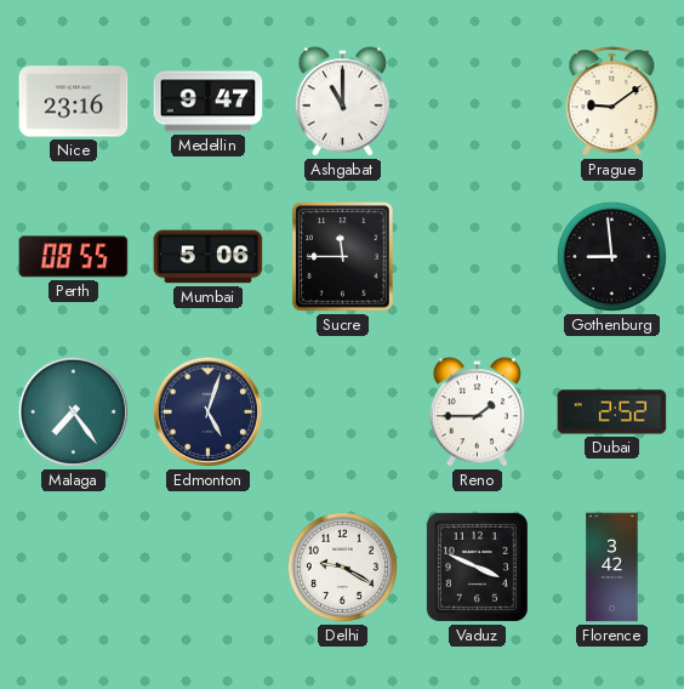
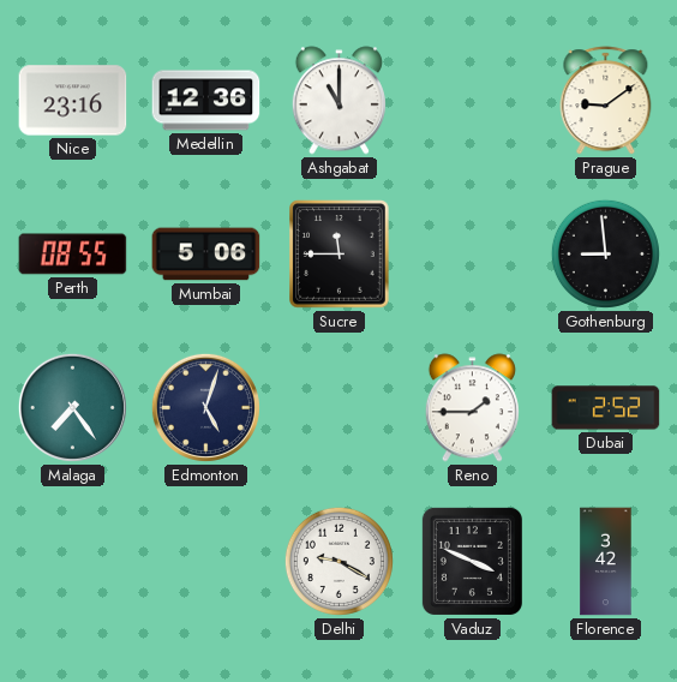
Medellin: 9:47 -> 12:36 (206, 101)
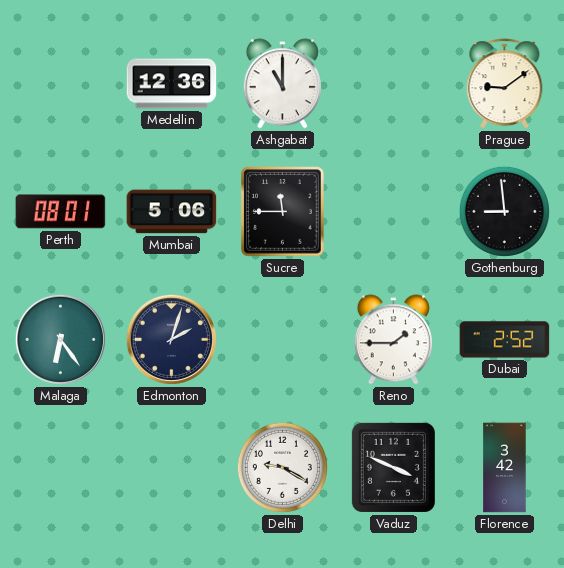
Nice: 23:16 -> none (73, 101)
Perth: 08:55 -> 08:01 (61, 212)
Malaga: 7:24 -> 6:24 (60, 339)
Edmonton: 5:03 -> 2:03 (171, 339)
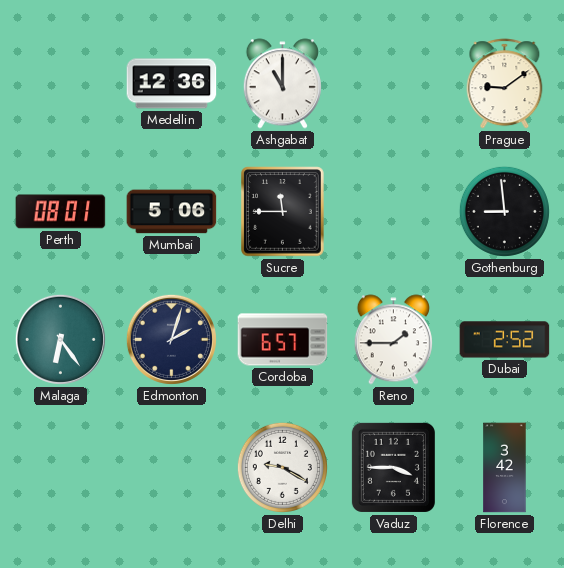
Cordoba: none -> 6:57 (283, 340)
Vaduz: 3:49 -> 3:45 (393, 467)
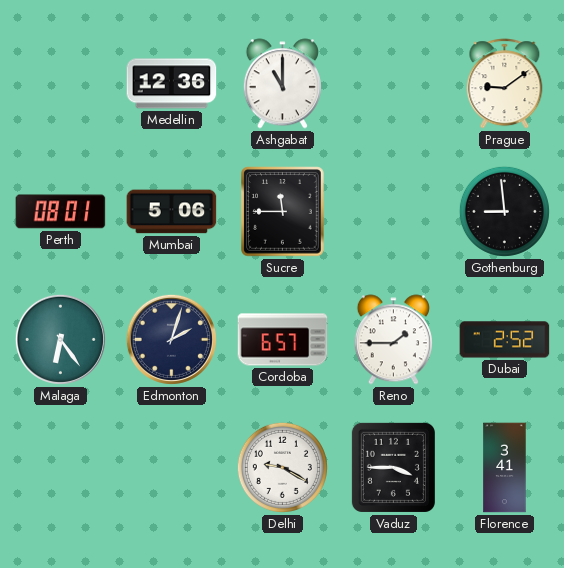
Florence: 3:42 -> 3:41 (505, 468)
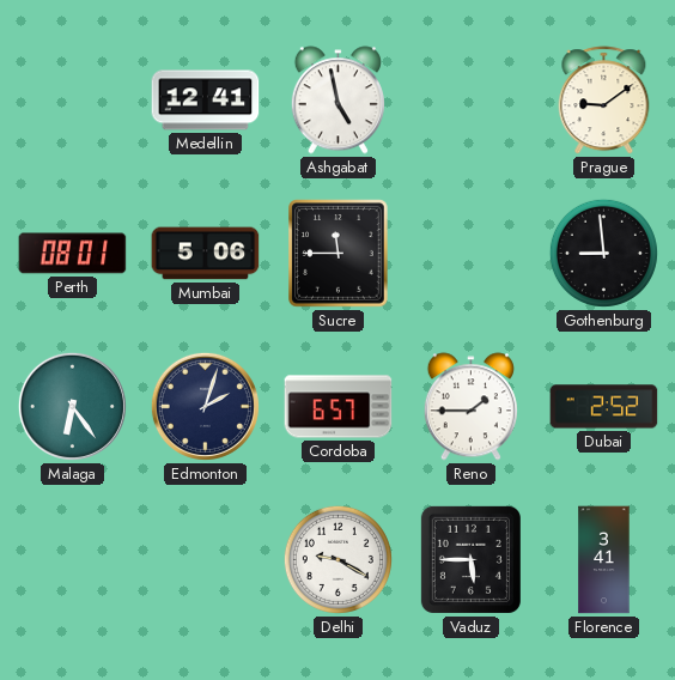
Medellin: 12:36 -> 12:41 (206, 101)
Ashgabat: 11:00 -> 4:58 (337, 101)
Vaduz: 3:45 -> 5:45 (470, 559)
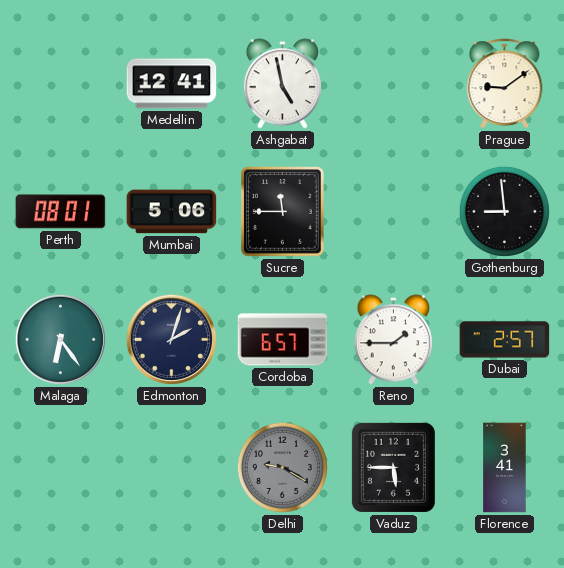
Dubai: 2:52 -> 2:57 (505, 340)
Delhi dial: white -> grey (282, 467)
